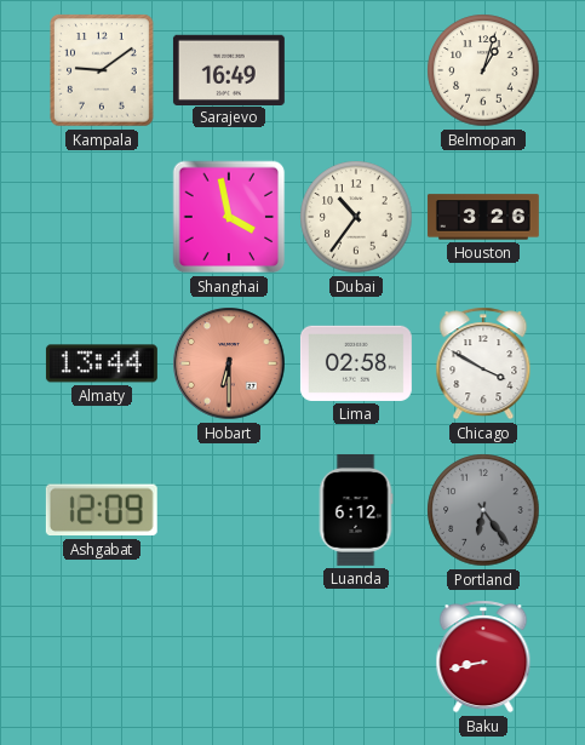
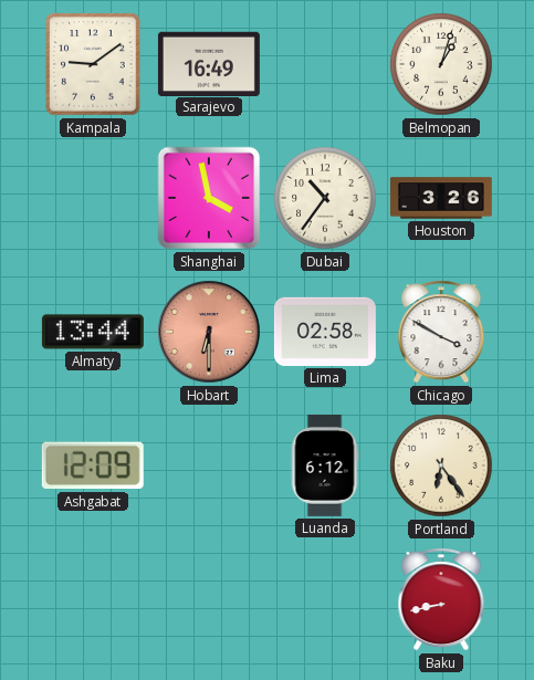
Portland dial: grey -> cream (441, 465)
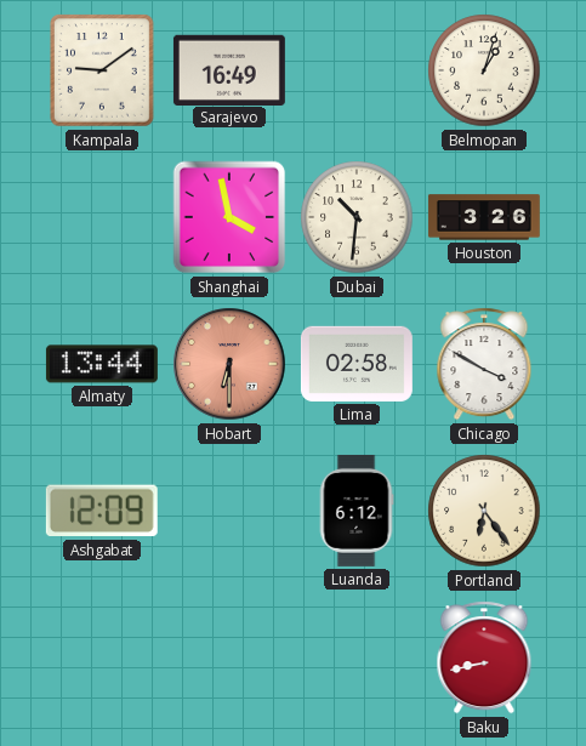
Dubai: 10:36 -> 10:31 (357, 217)
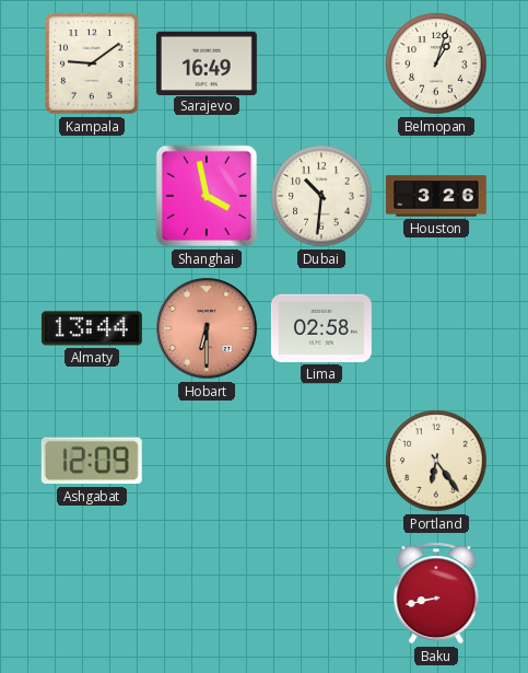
Chicago: 3:50 -> none (484, 364)
Luanda: 6:12 -> none (357, 511)
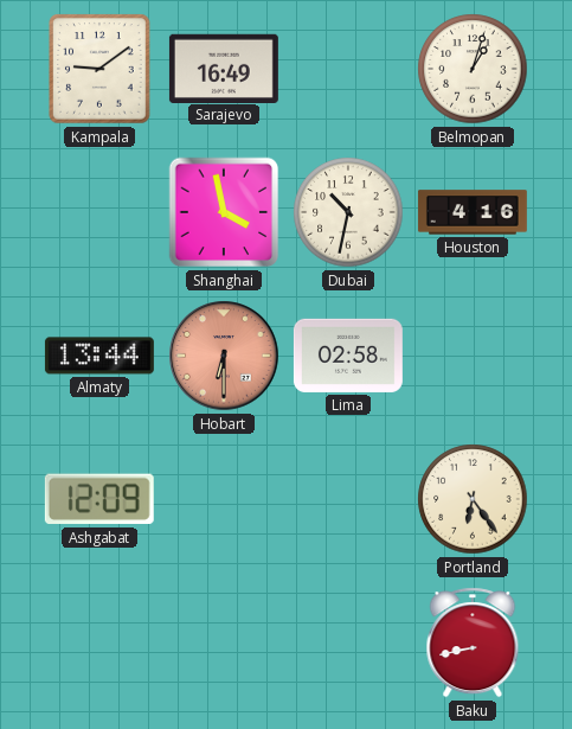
Dubai: 10:31 -> 10:32 (348, 212)
Houston: 3:26 -> 4:16 (473, 212)
